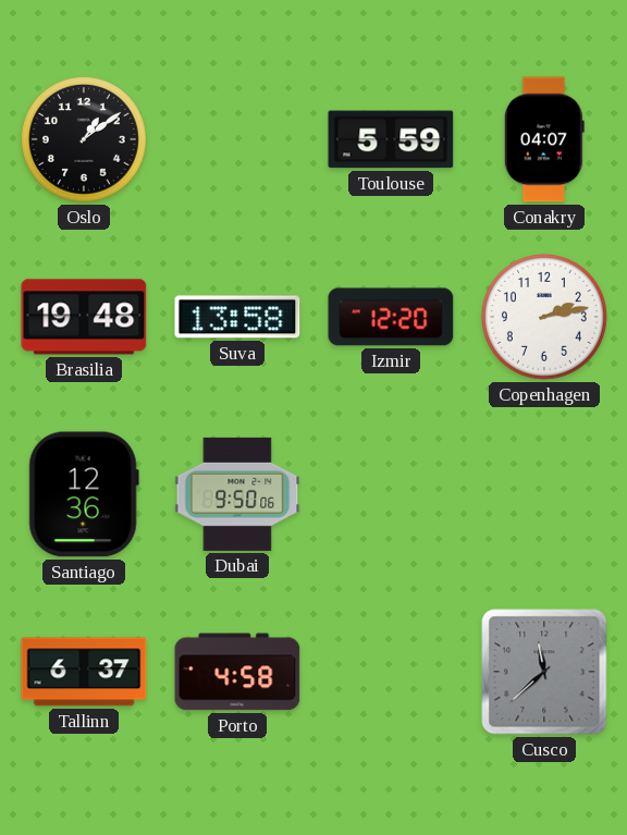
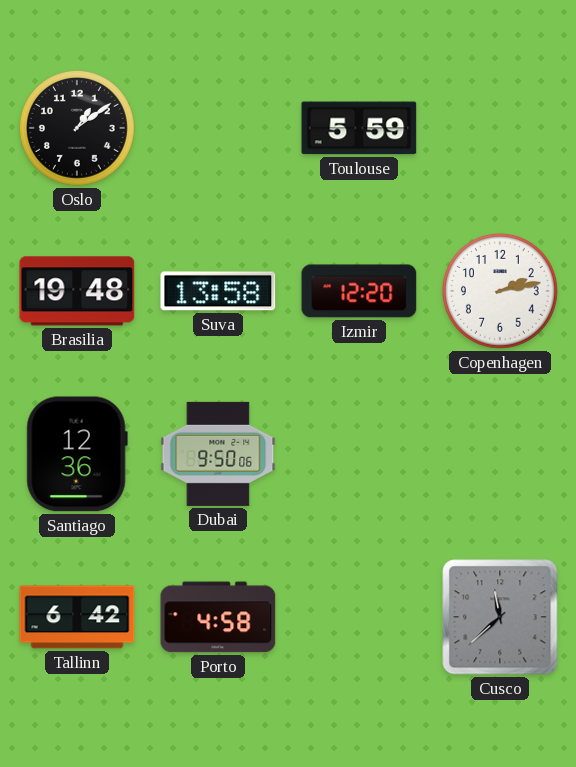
Conakry: 04:07 -> none (544, 139)
Tallinn: 6:37 -> 6:42 (77, 617)
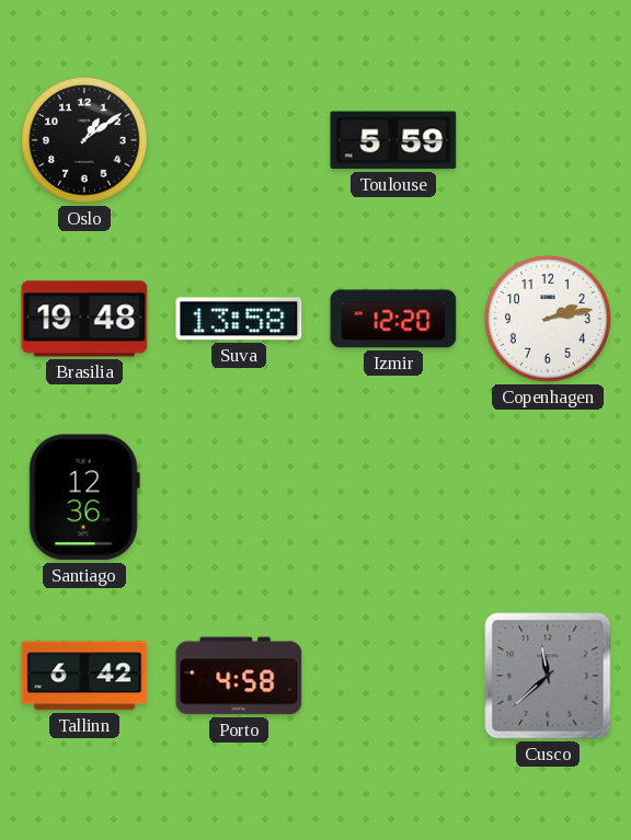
Dubai: 9:50 -> none (218, 454)
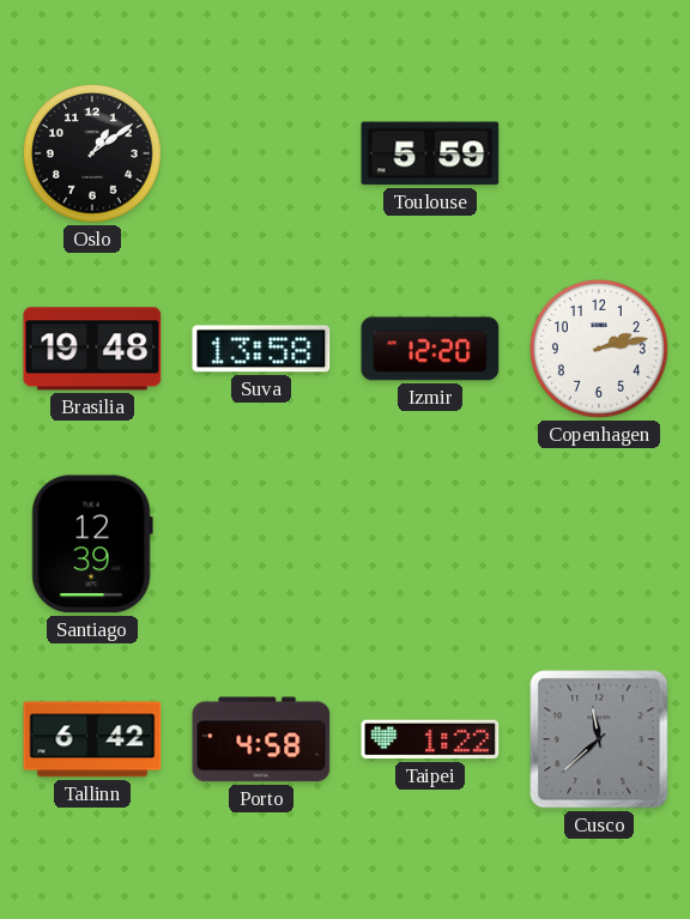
Santiago: 12:36 -> 12:39 (92, 544)
Taipei: none -> 1:22 (430, 739)
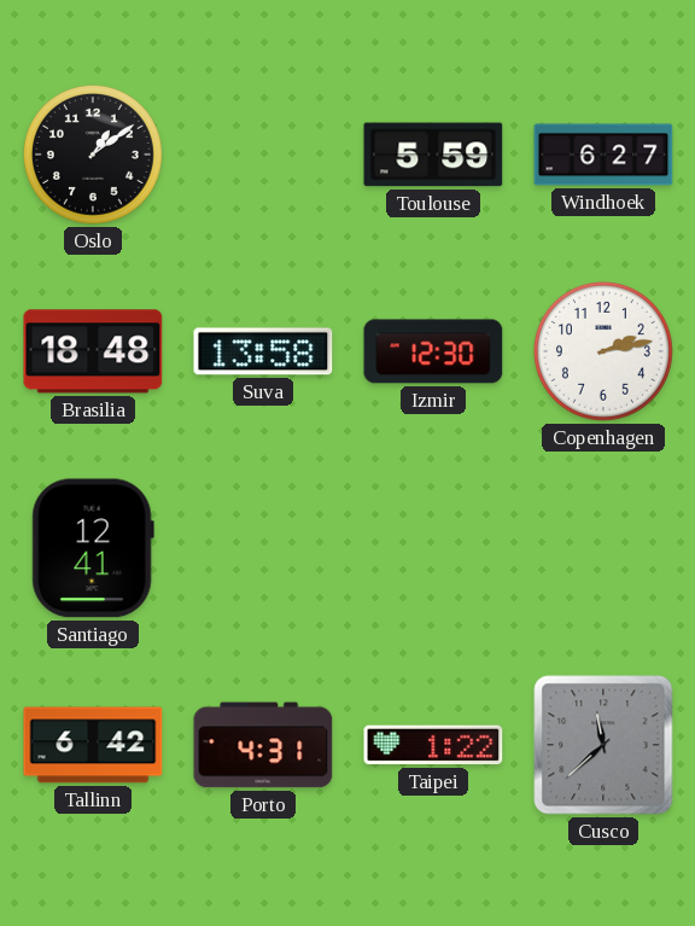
Windhoek: none -> 6:27 (603, 155)
Brasilia: 19:48 -> 18:48 (93, 351)
Izmir: 12:20 -> 12:30 (433, 351)
Santiago: 12:39 -> 12:41 (93, 548)
Porto: 4:58 -> 4:31 (263, 745)
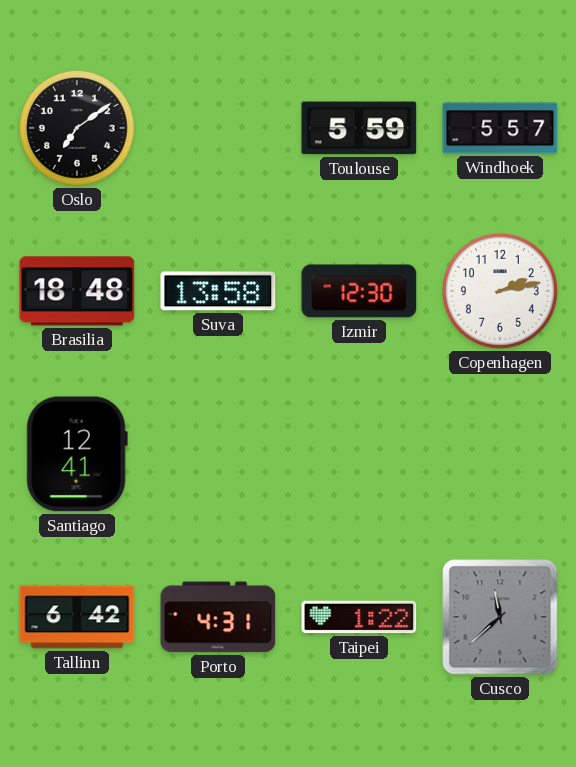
Oslo: 1:09 -> 7:09 (77, 128)
Windhoek: 6:27 -> 5:57 (500, 128)
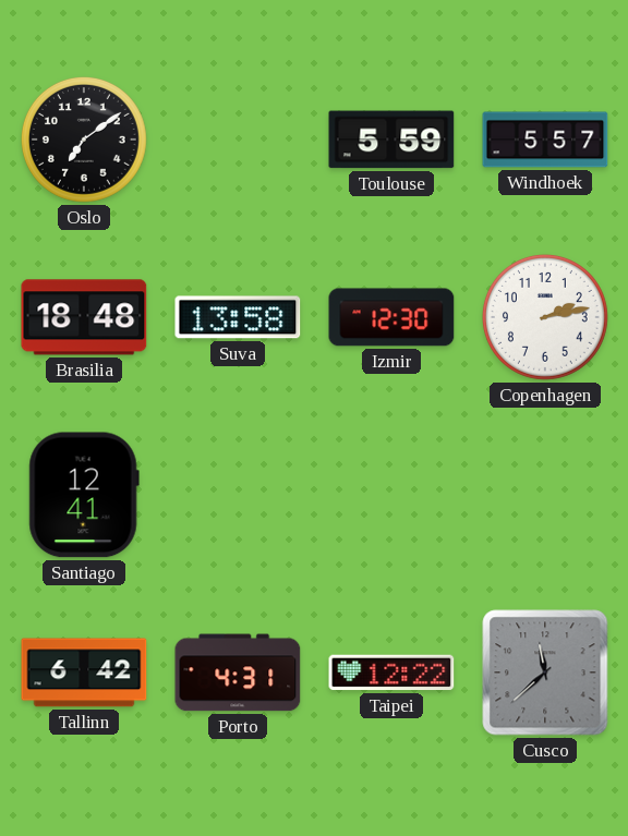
Taipei: 1:22 -> 12:22 (391, 673)
